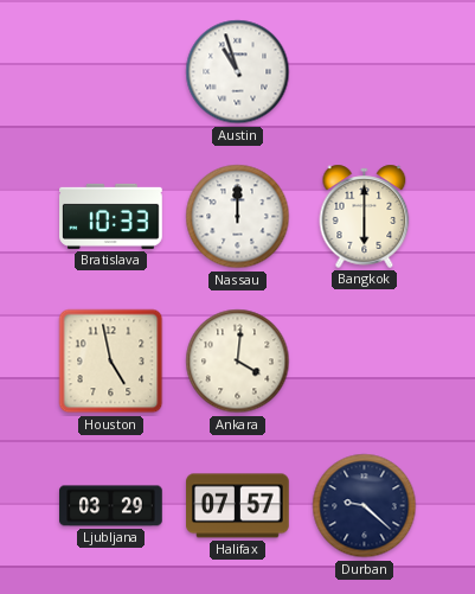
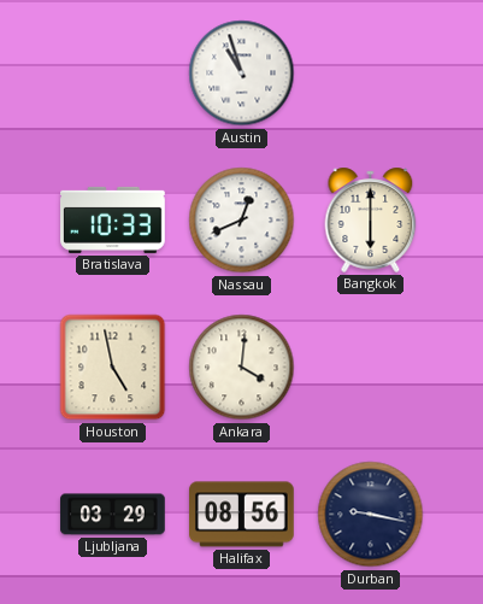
Nassau: 12:00 -> 12:41 (242, 221)
Halifax: 07:57 -> 08:56 (242, 515)
Durban: 9:22 -> 9:17 (371, 515)
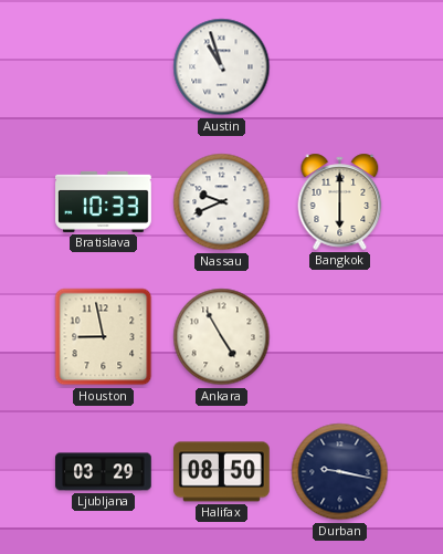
Nassau: 12:41 -> 9:41 (222, 202)
Houston: 4:58 -> 8:58 (104, 337)
Ankara: 4:01 -> 4:55 (222, 337)
Halifax: 08:56 -> 08:50 (222, 472)
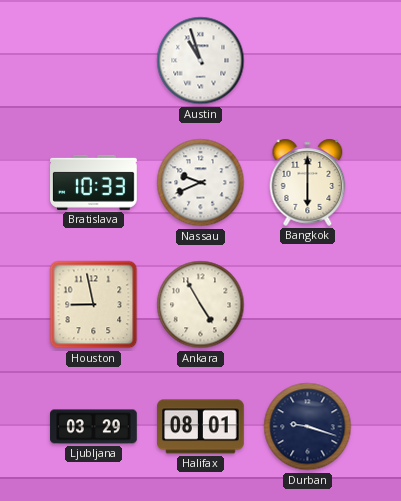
Halifax: 08:50 -> 08:01 (201, 427)
Durban: 9:17 -> 9:18 (308, 427)
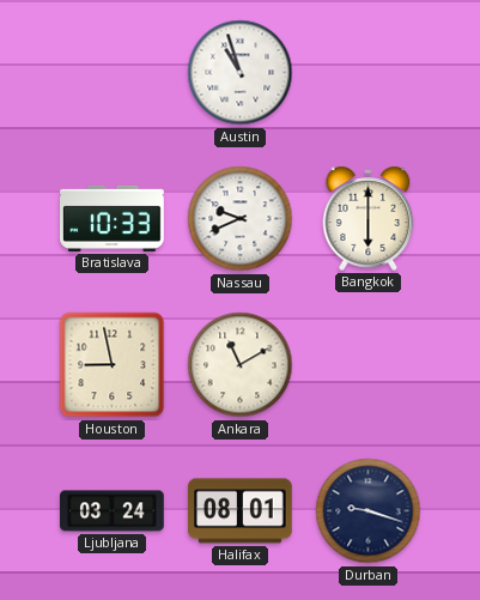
Ankara: 4:55 -> 11:10 (241, 365)
Ljubljana: 03:29 -> 03:24 (113, 511)
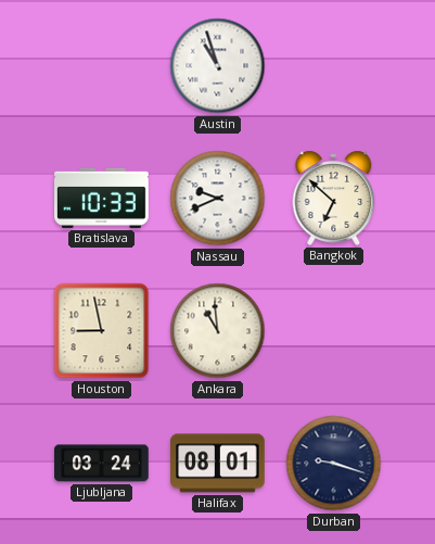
Bangkok: 6:00 -> 6:52 (334, 198)
Ankara: 11:10 -> 10:59 (218, 331)
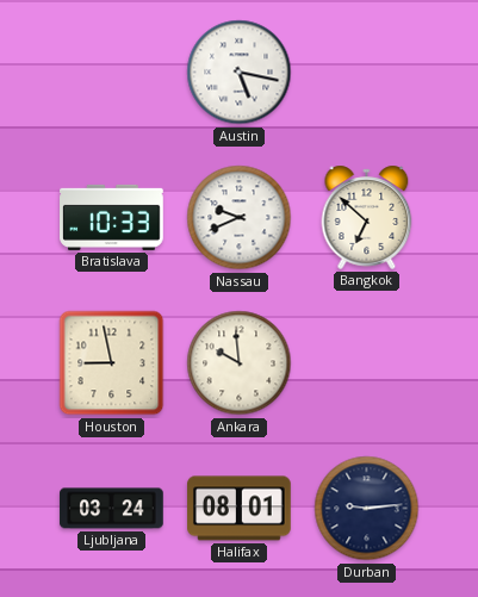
Austin: 10:57 -> 5:17 (240, 73)
Ankara: 10:59 -> 9:59 (240, 363)
Durban: 9:18 -> 9:14 (367, 509)
